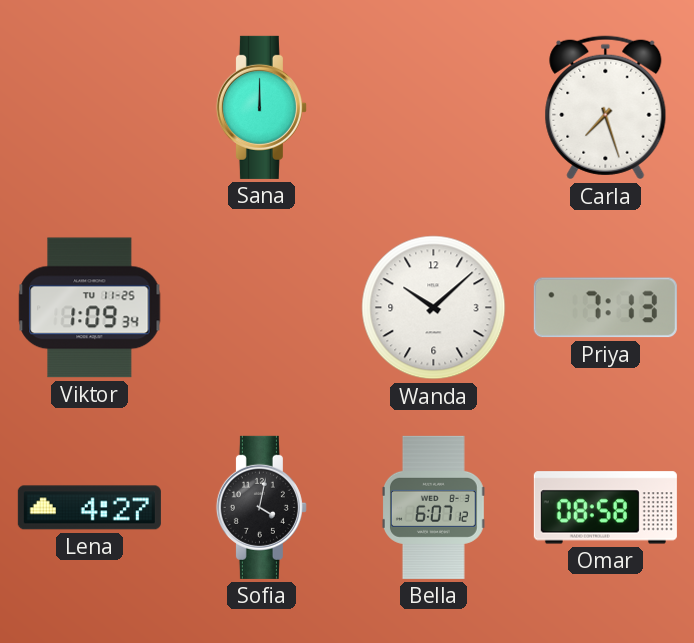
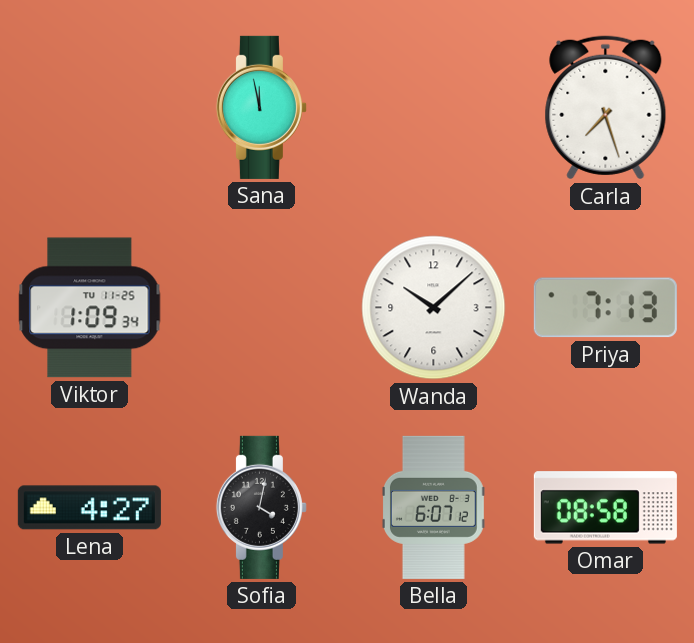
Sana: 12:00 -> 11:58 (261, 107)
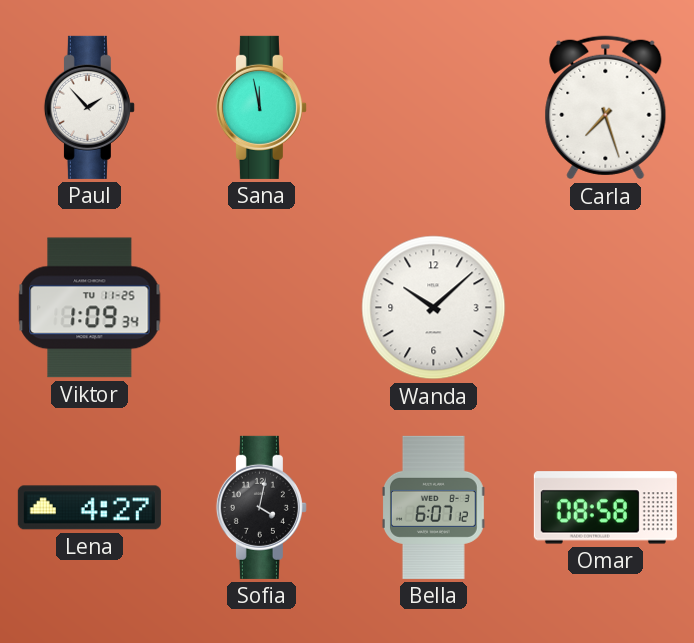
Paul: none -> 1:53 (89, 107)
Priya: 7:13 -> none (605, 308)
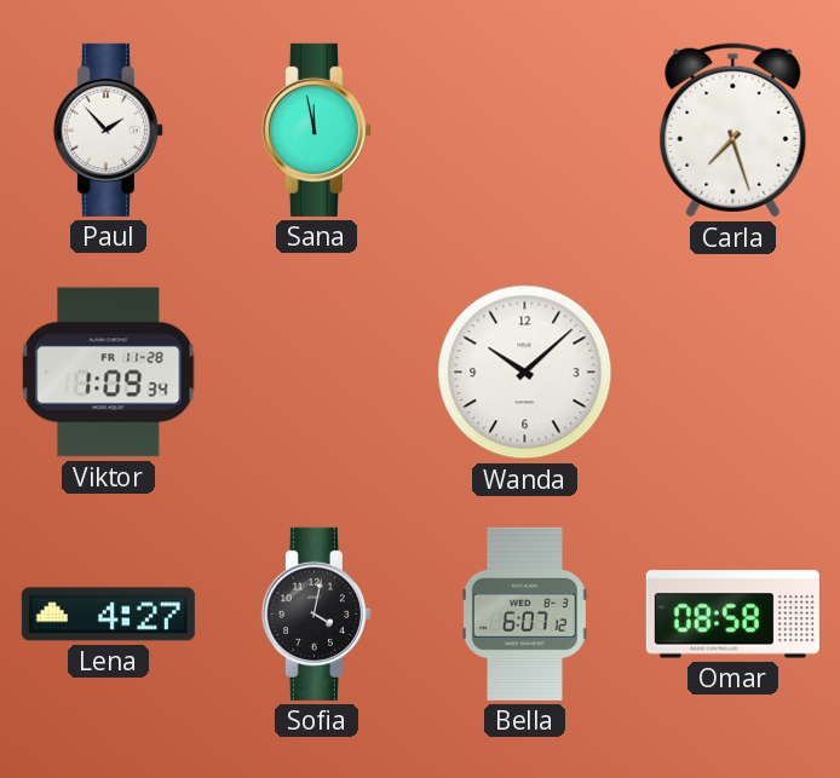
Viktor date: TU 11-25 -> FR 11-28 (109, 373)
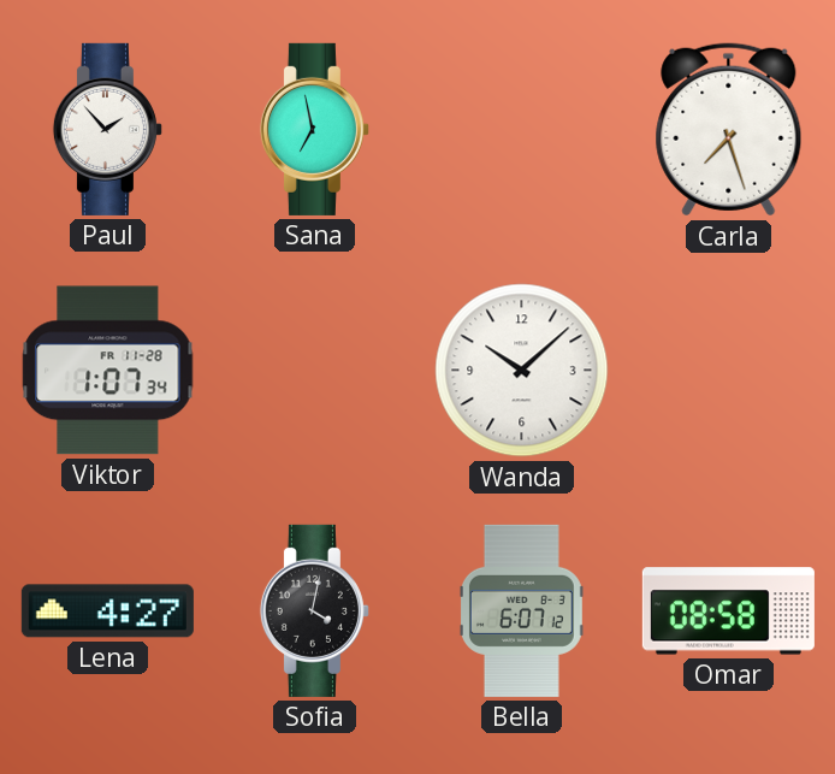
Sana: 11:58 -> 6:58 (314, 129)
Viktor: 1:09 -> 1:07 (108, 371)
